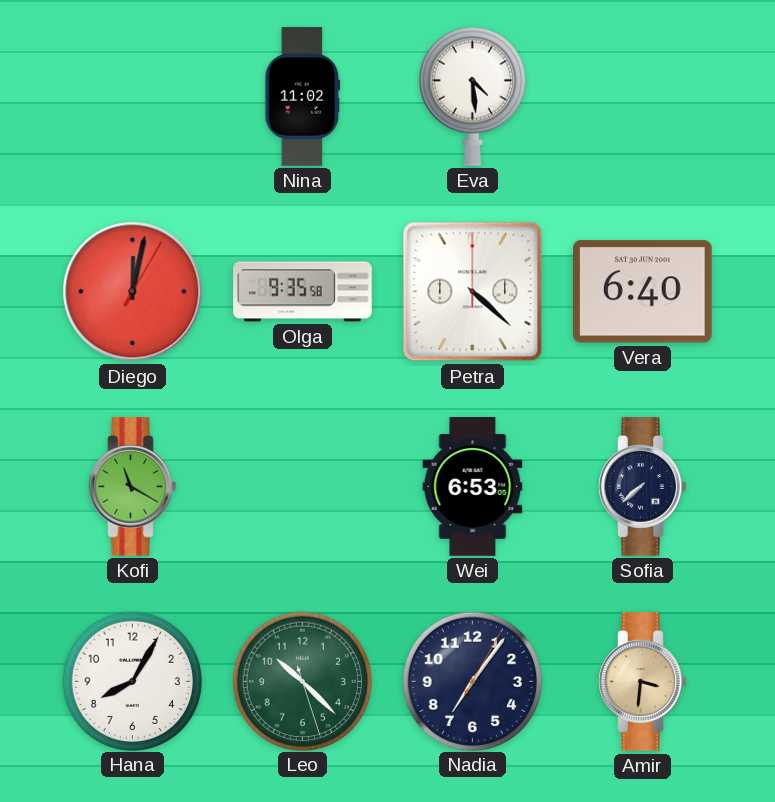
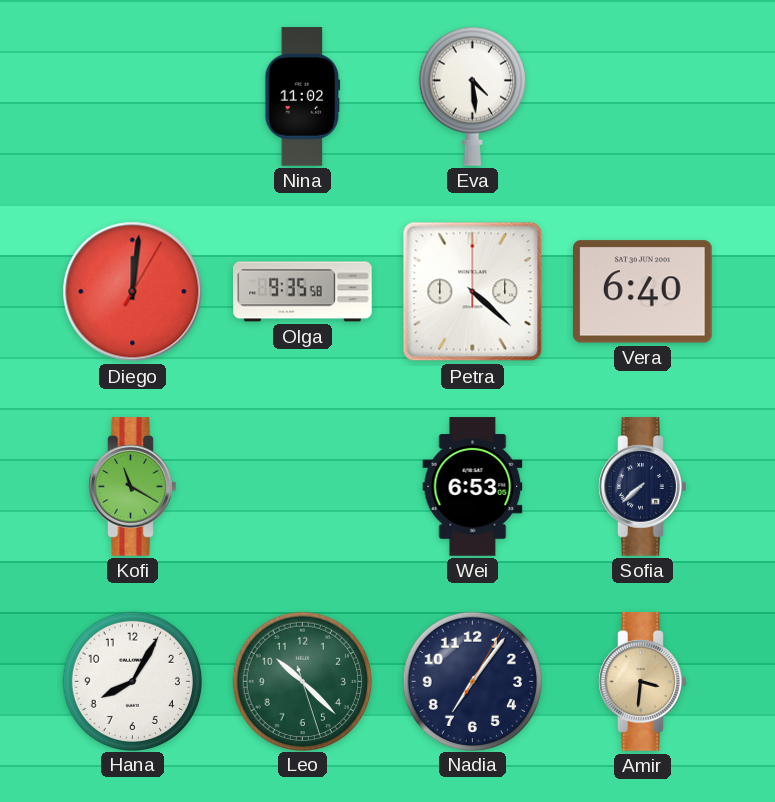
Diego: 12:02 -> 12:01 (133, 292)
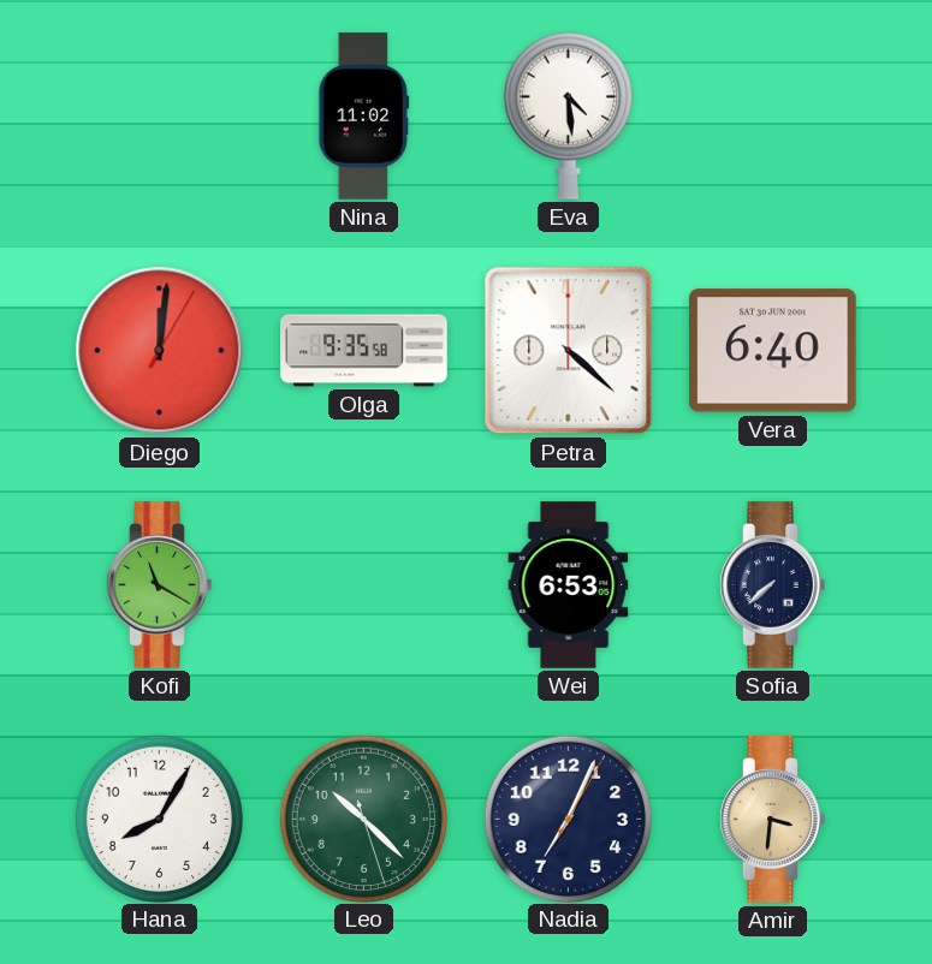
Nadia: 7:06 -> 7:04 (568, 819)
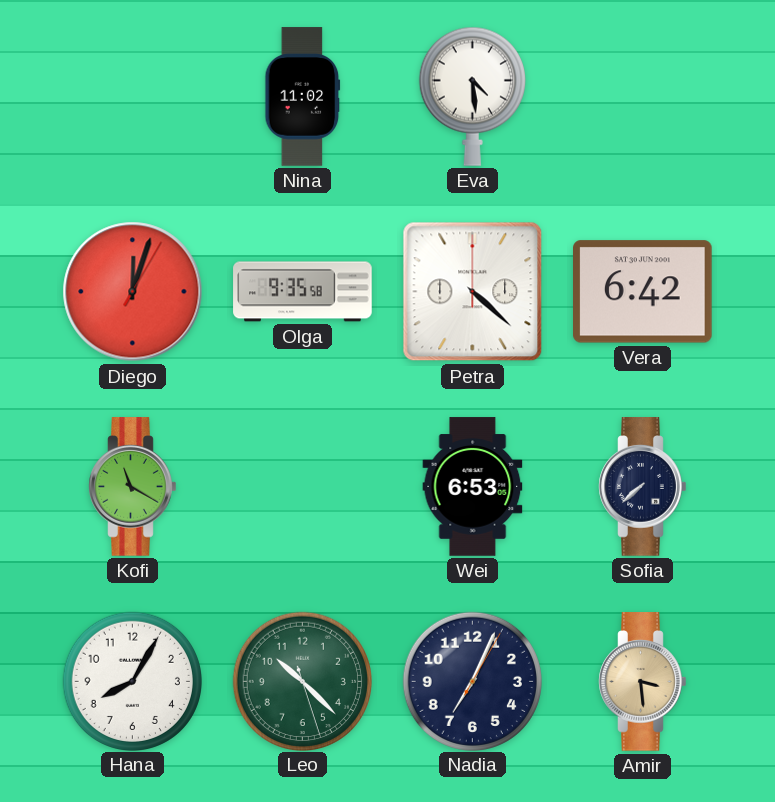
Diego: 12:01 -> 12:03 (133, 292)
Vera: 6:40 -> 6:42 (643, 292)
Amir: 3:31 -> 3:29 (643, 682)
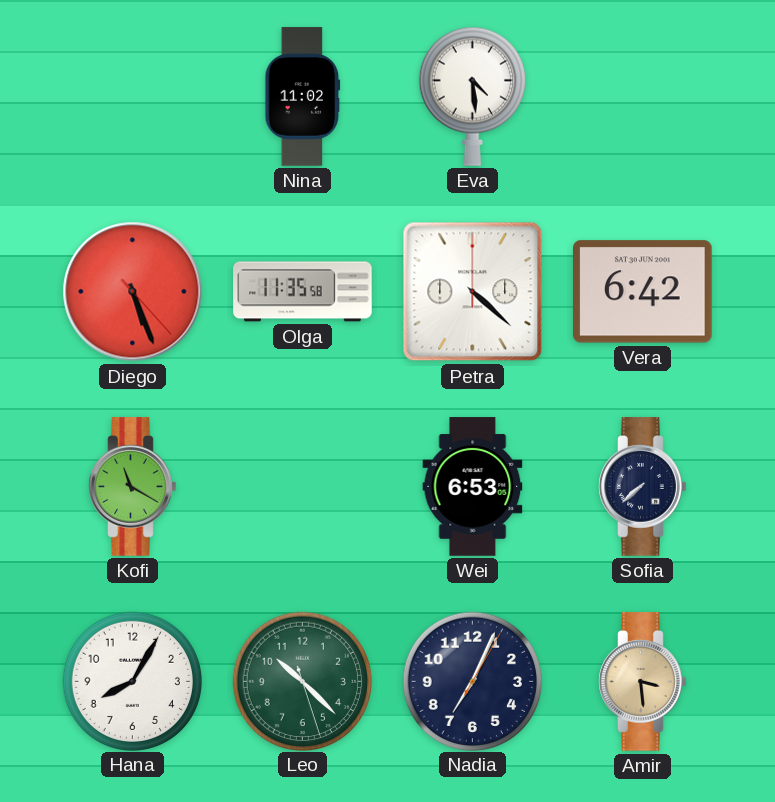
Diego: 12:03 -> 5:26 (133, 292)
Olga: 9:35 -> 11:35 (303, 292)
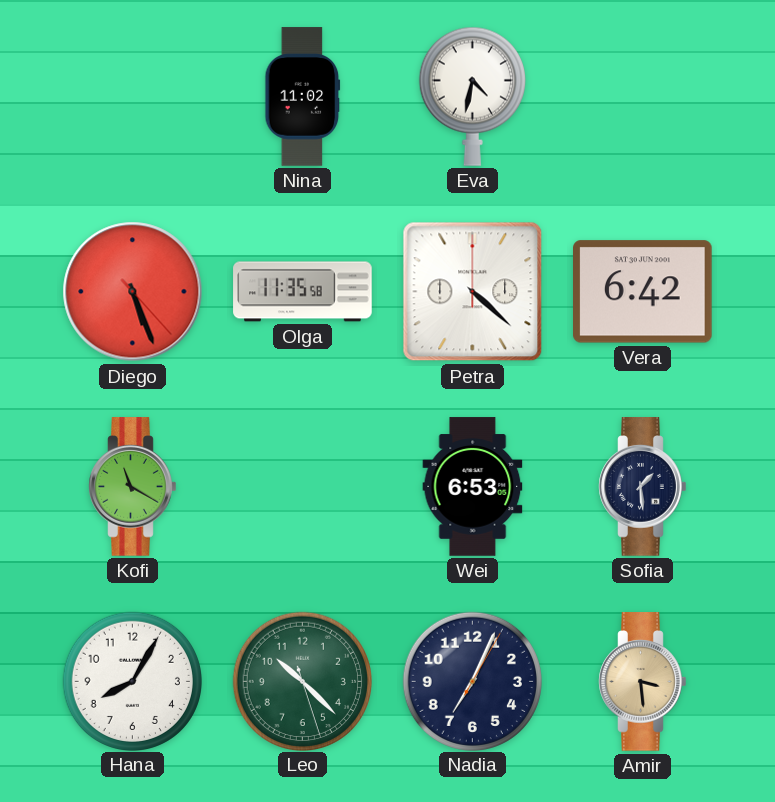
Eva: 4:29 -> 4:32 (472, 96)
Sofia: 7:38 -> 1:29 (643, 487)
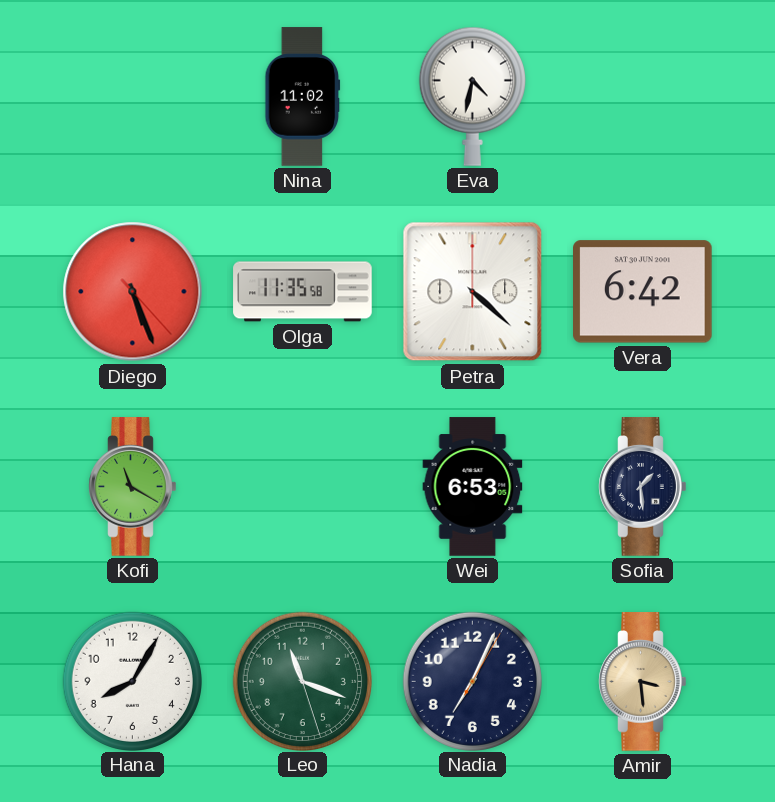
Leo: 10:22 -> 11:18 (302, 681)
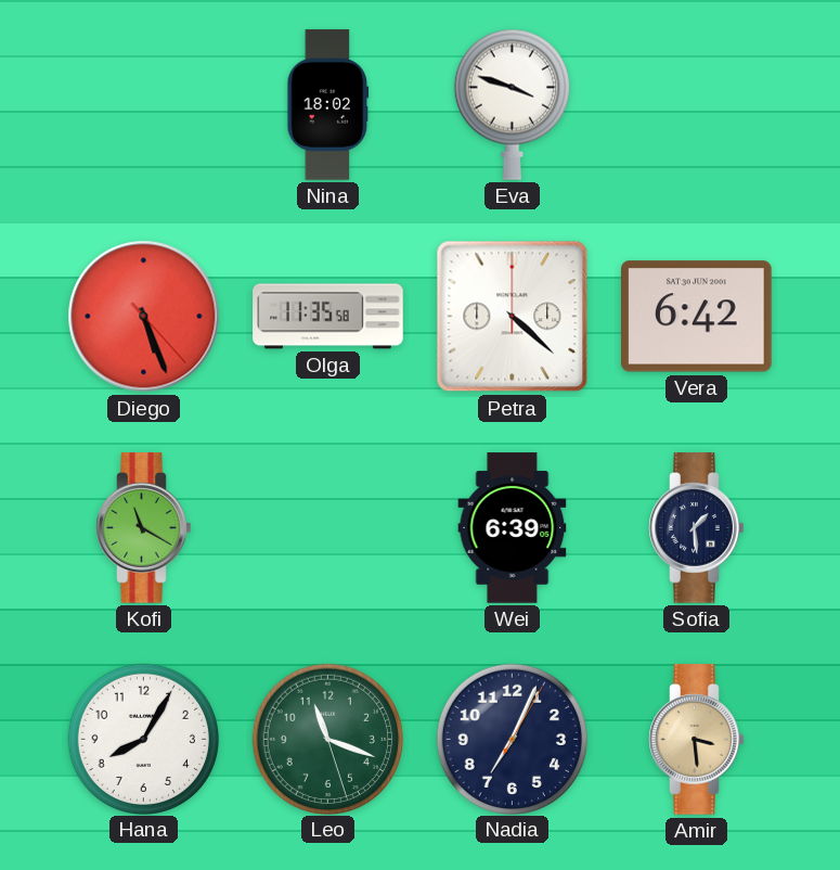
Nina: 11:02 -> 18:02 (328, 105)
Eva: 4:32 -> 3:48 (512, 104)
Wei: 6:53 -> 6:39 (513, 528)
